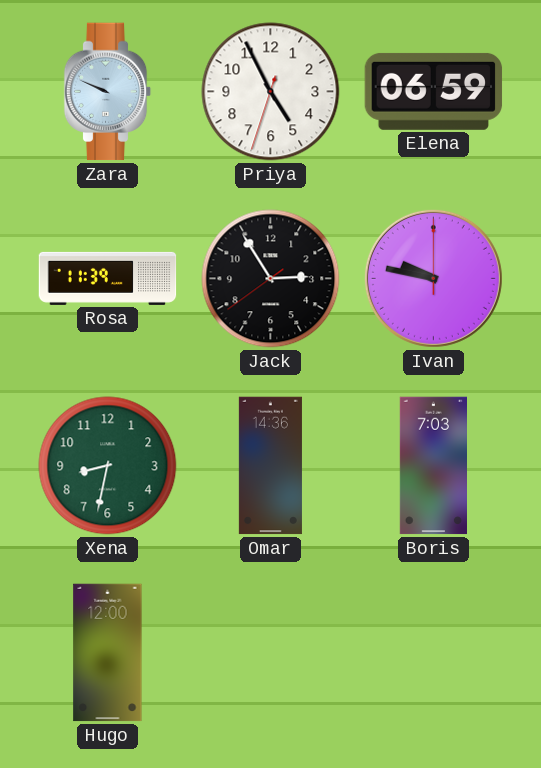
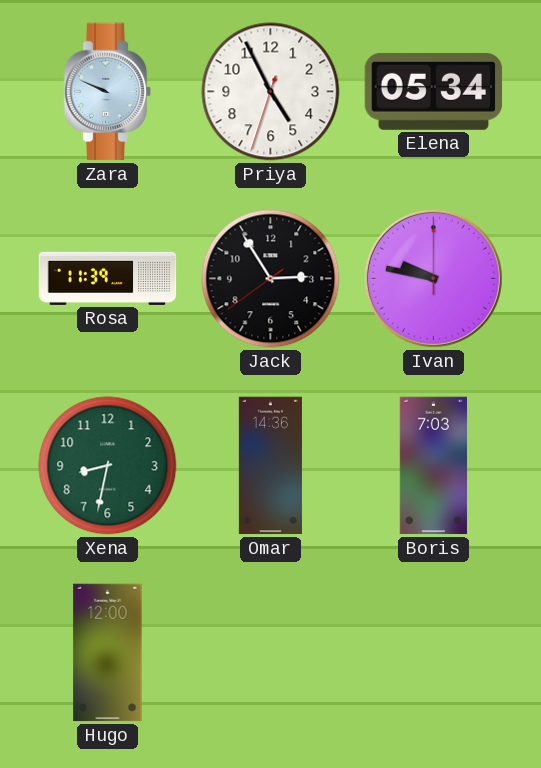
Elena: 06:59 -> 05:34 (434, 91)
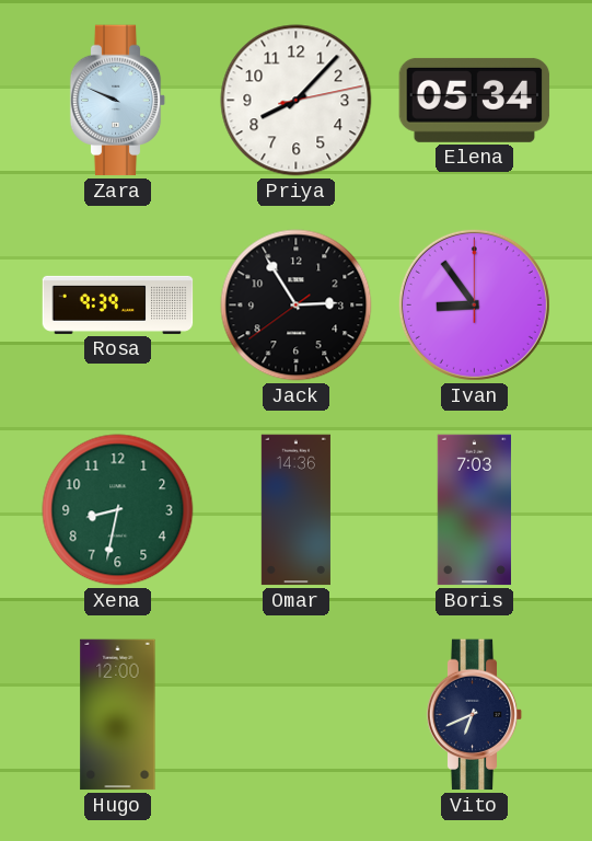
Priya: 4:55 -> 8:07 (297, 101)
Rosa: 11:39 -> 9:39 (118, 304)
Ivan: 9:47 -> 8:54 (474, 304)
Vito: none -> 6:41 (475, 715)
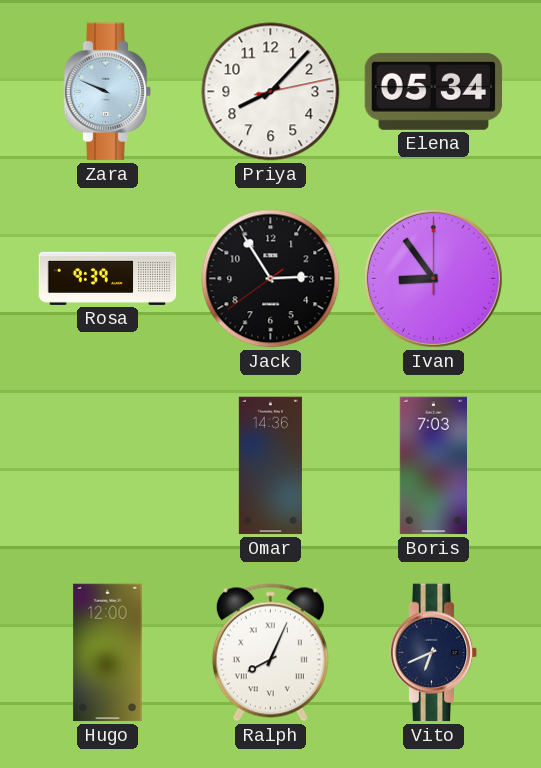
Xena: 8:32 -> none (118, 510)
Ralph: none -> 8:04 (270, 653)
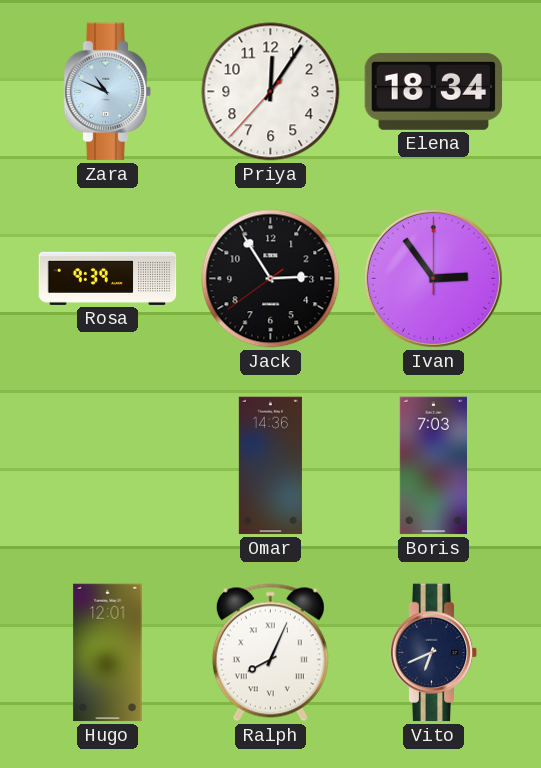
Zara: 9:49 -> 10:49 (108, 92)
Priya: 8:07 -> 12:05 (271, 92)
Elena: 05:34 -> 18:34 (434, 91)
Ivan: 8:54 -> 2:54 (433, 278)
Hugo: 12:00 -> 12:01 (108, 653)
